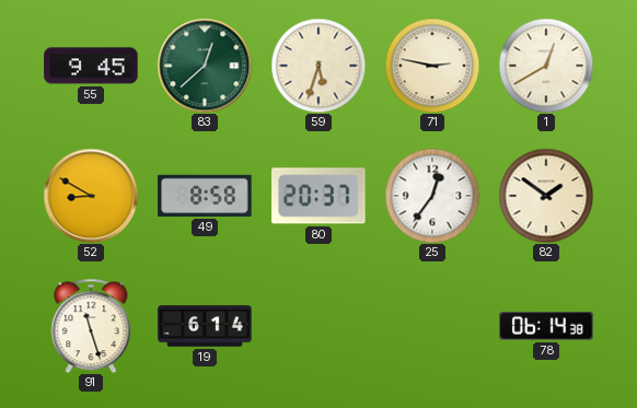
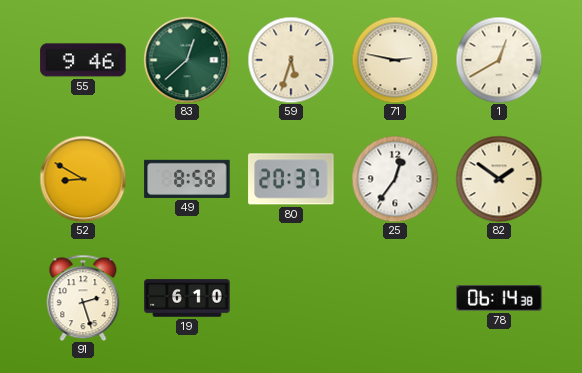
55: 9:45 -> 9:46 (83, 60)
91: 11:27 -> 2:27 (83, 298)
19: 6:14 -> 6:10 (187, 298)
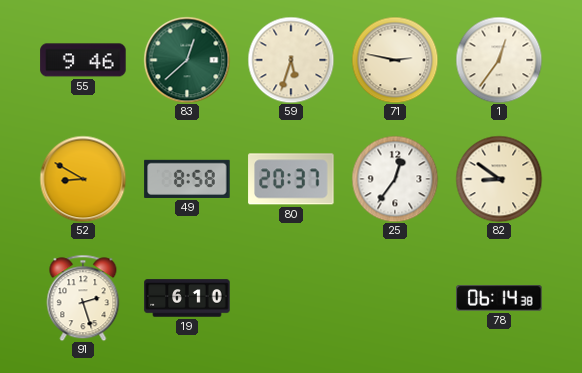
1: 12:40 -> 12:36 (499, 60)
82: 1:51 -> 8:51 (499, 179)
